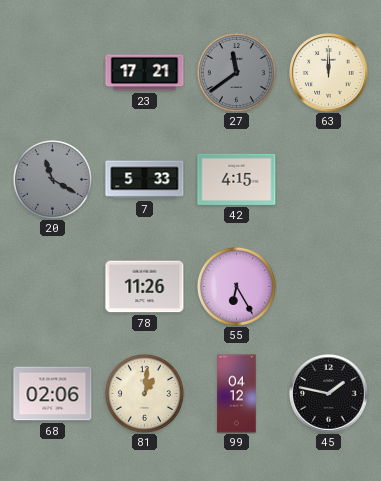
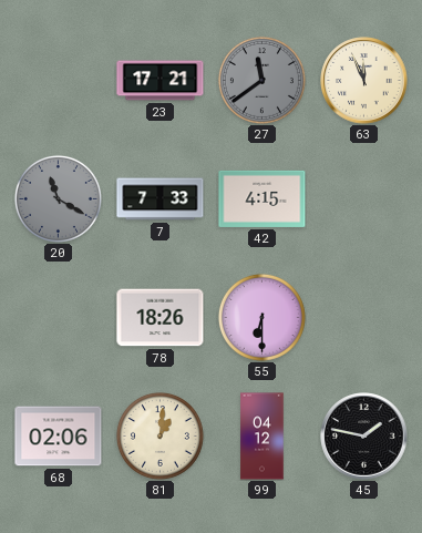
63: 12:00 -> 11:56 (364, 81)
7: 5:33 -> 7:33 (161, 199)
78: 11:26 -> 18:26 (161, 318)
55: 6:25 -> 6:30 (261, 317)
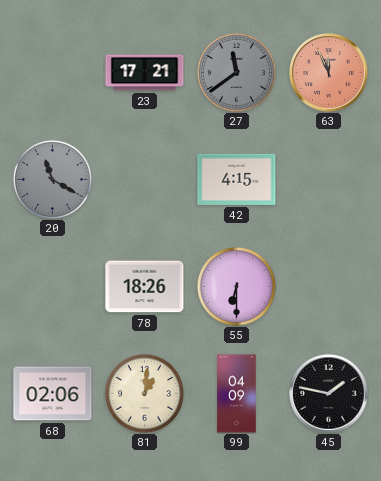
63 dial: cream -> salmon (329, 73)
7: 7:33 -> none (161, 199)
99: 04:12 -> 04:09 (237, 394)
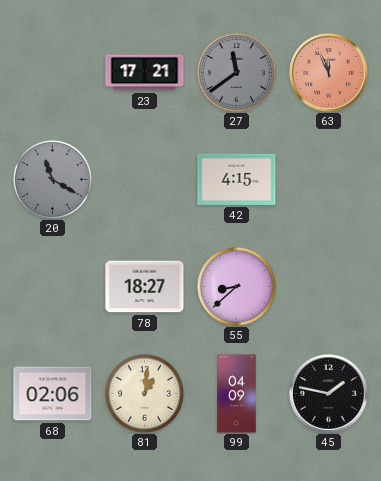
78: 18:26 -> 18:27 (145, 287)
55: 6:30 -> 8:38 (236, 286)
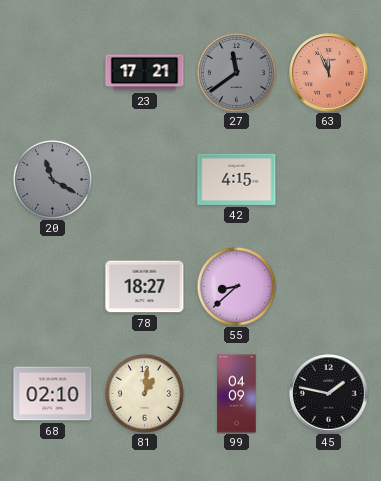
68: 02:06 -> 02:10 (53, 394)
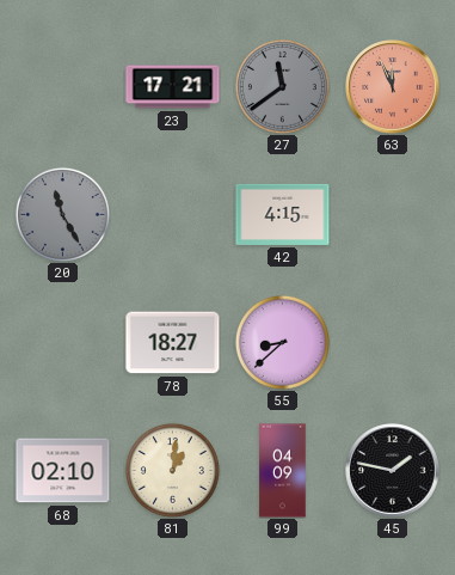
20: 11:20 -> 11:25 (62, 214)
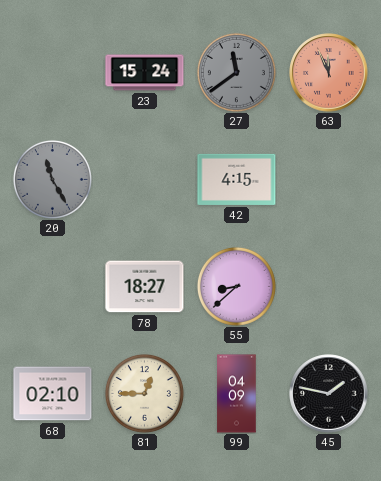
23: 17:21 -> 15:24 (145, 73)
81: 1:01 -> 12:45 (144, 393)
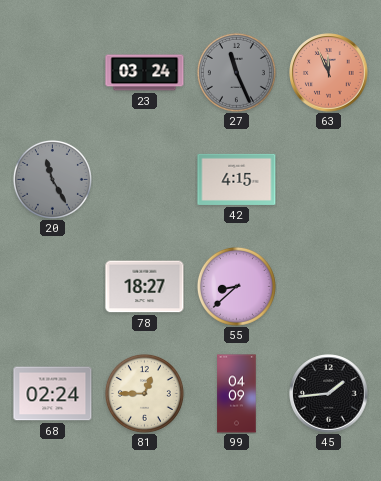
23: 15:24 -> 03:24 (145, 73)
27: 11:39 -> 11:26 (236, 72)
68: 02:10 -> 02:24 (53, 394)
45: 1:47 -> 1:44 (329, 394)
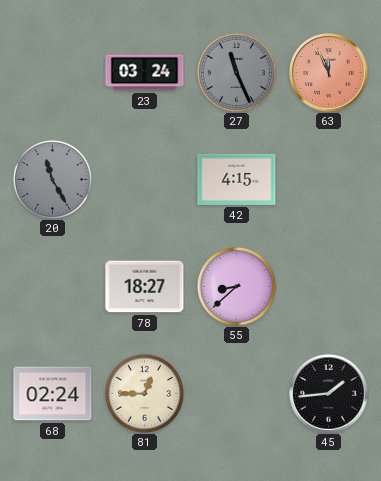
99: 04:09 -> none (237, 394)
